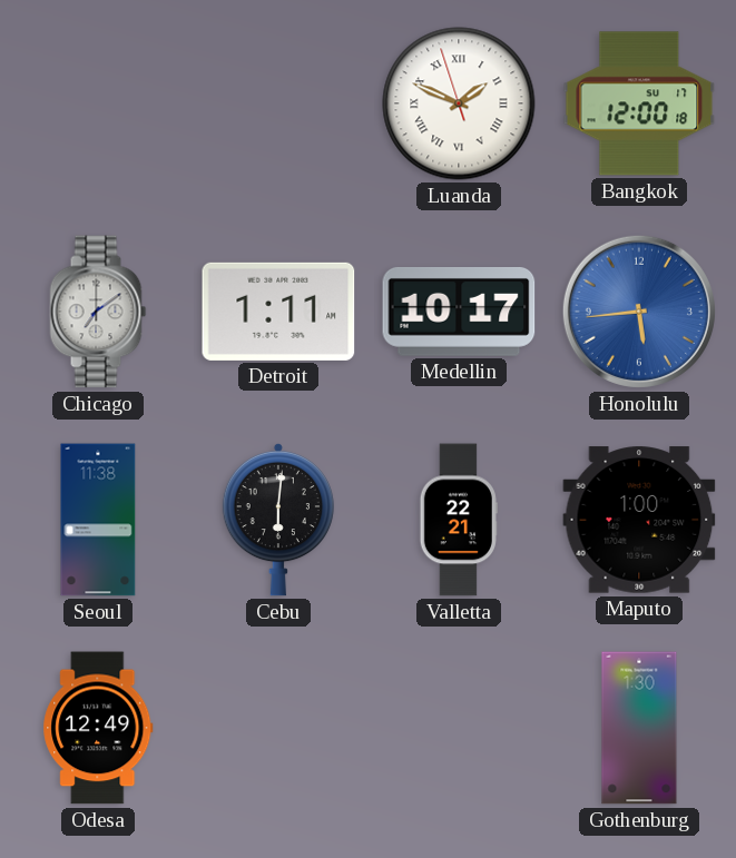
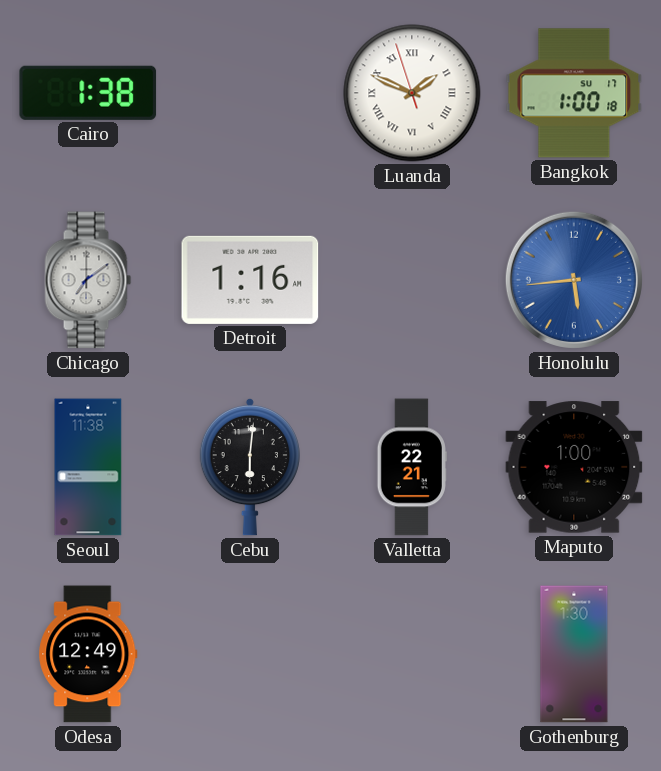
Cairo: none -> 1:38 (88, 93)
Bangkok: 12:00 -> 1:00 (574, 93)
Detroit: 1:11 -> 1:16 (250, 280)
Medellin: 10:17 -> none (459, 312)
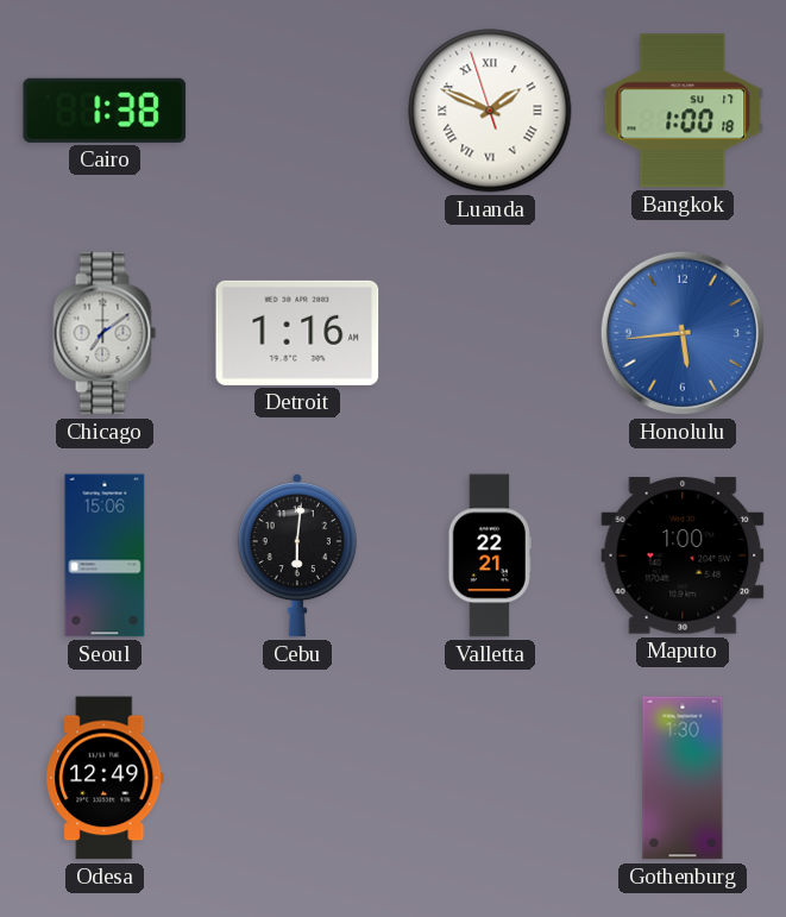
Seoul: 11:38 -> 15:06 (105, 555)
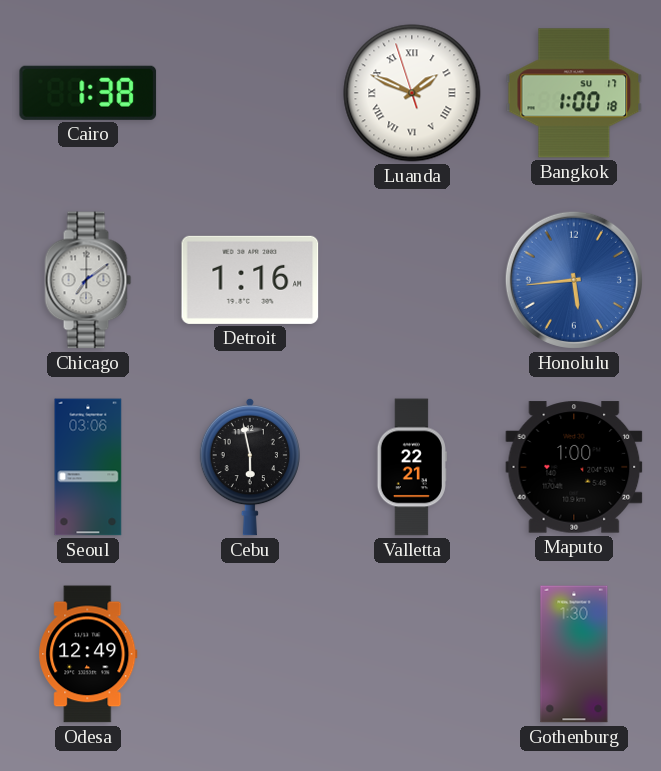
Seoul: 15:06 -> 03:06 (88, 467)
Cebu: 6:01 -> 5:58 (250, 467)
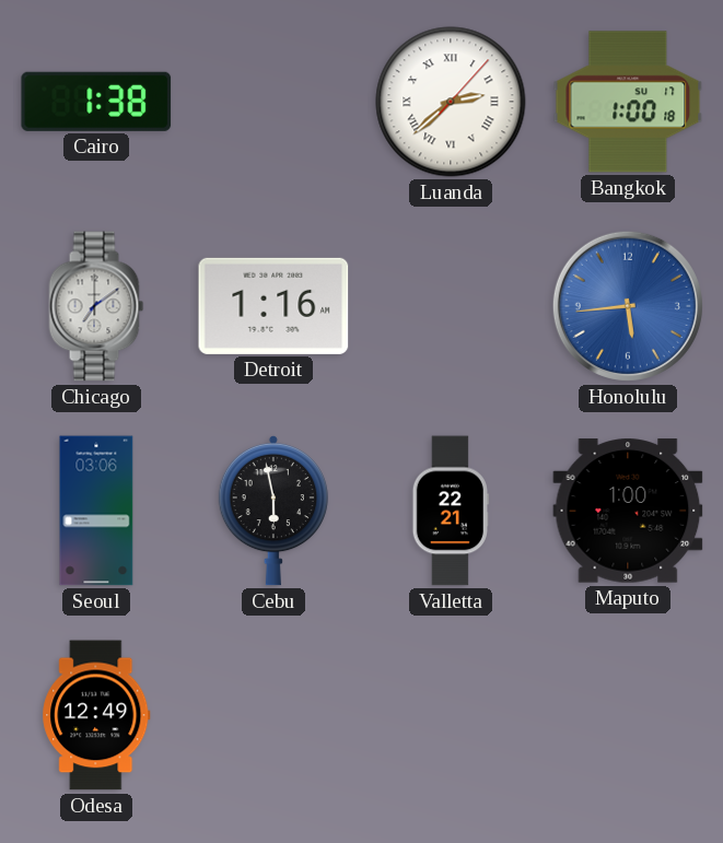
Luanda: 1:48 -> 2:38 (451, 102)
Gothenburg: 1:30 -> none (574, 654)
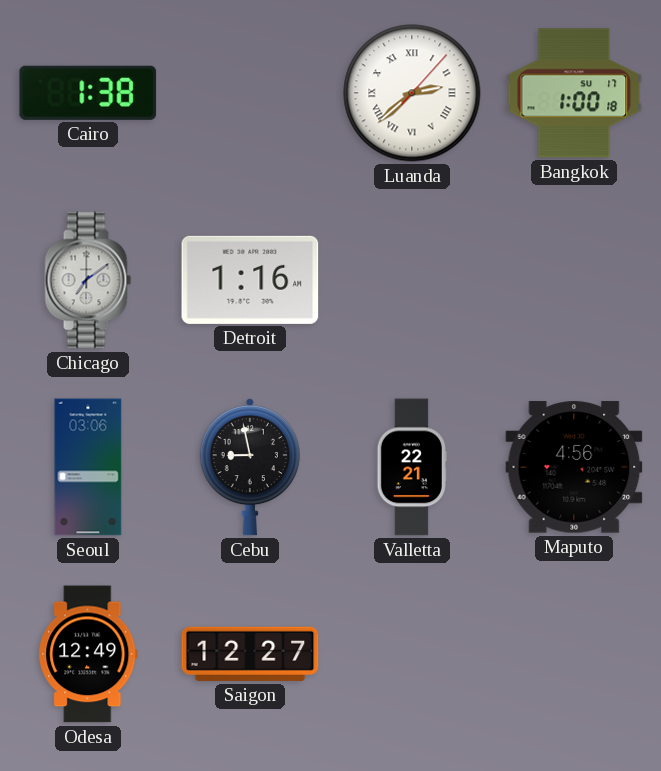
Honolulu: 5:44 -> none (628, 306)
Cebu: 5:58 -> 8:58 (250, 467)
Maputo: 1:00 -> 4:56 (574, 467)
Saigon: none -> 12:27 (250, 654)
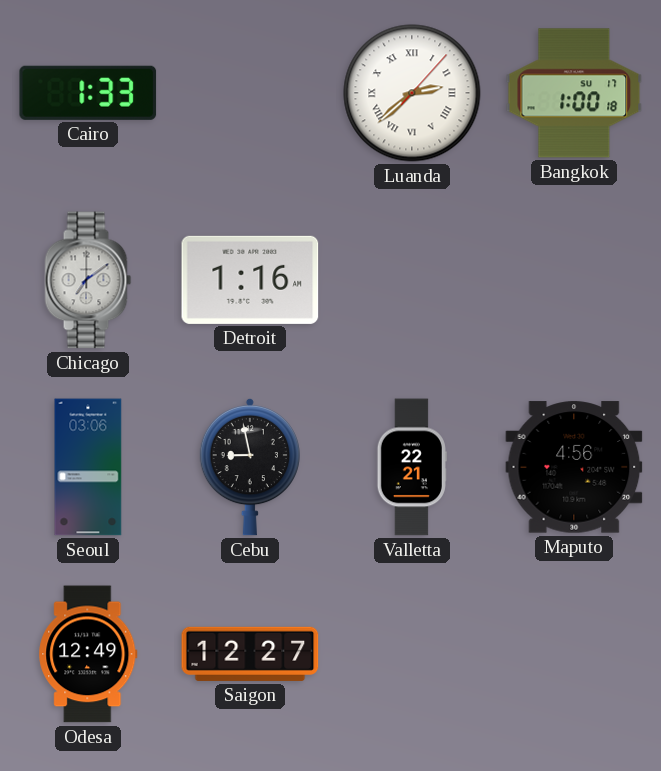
Cairo: 1:38 -> 1:33 (88, 93)
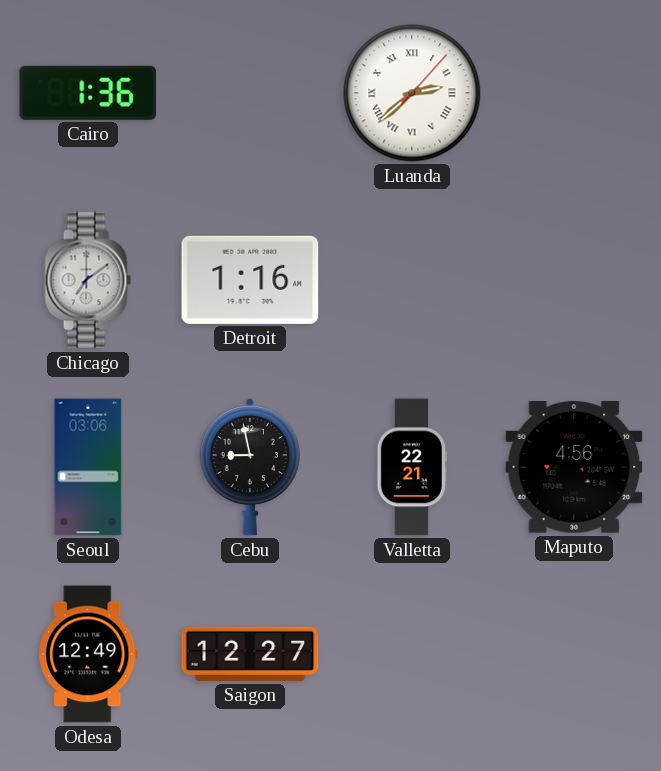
Cairo: 1:33 -> 1:36 (88, 93)
Bangkok: 1:00 -> none (574, 93)
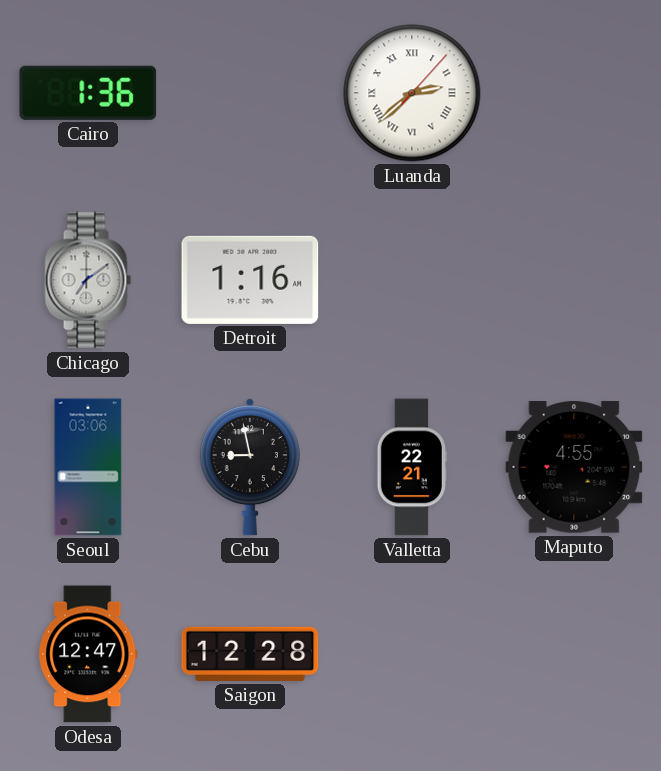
Maputo: 4:56 -> 4:55 (574, 467)
Odesa: 12:49 -> 12:47 (88, 654)
Saigon: 12:27 -> 12:28 (250, 654)
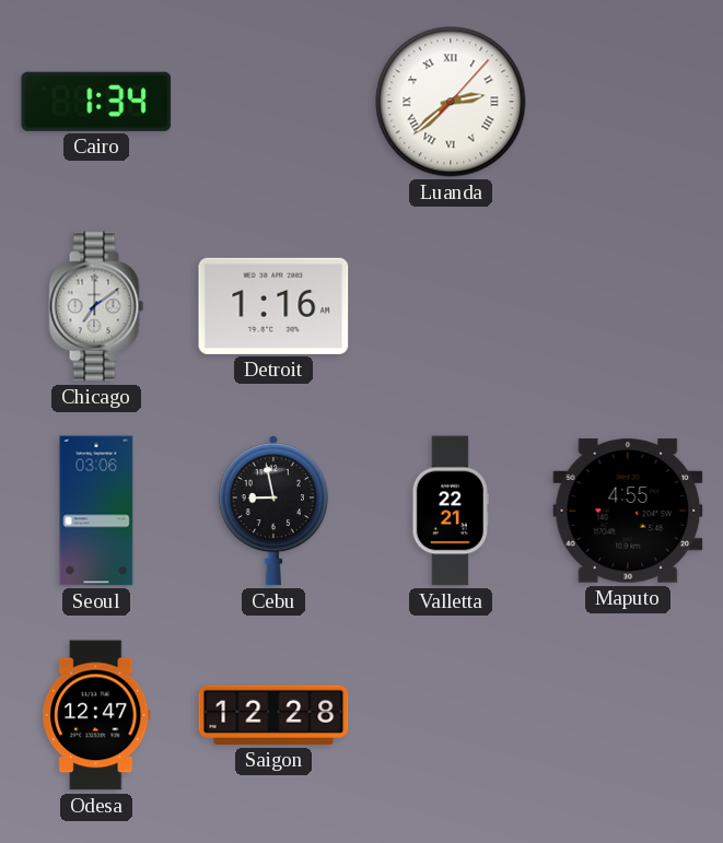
Cairo: 1:36 -> 1:34 (96, 102)
